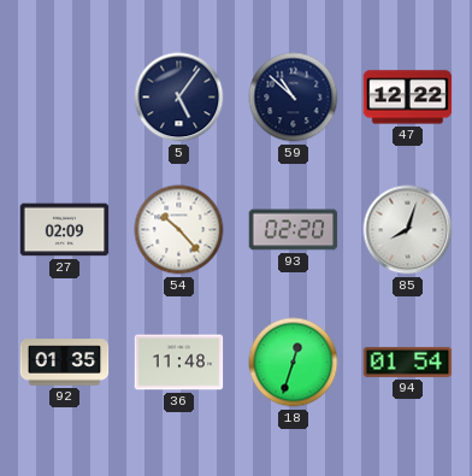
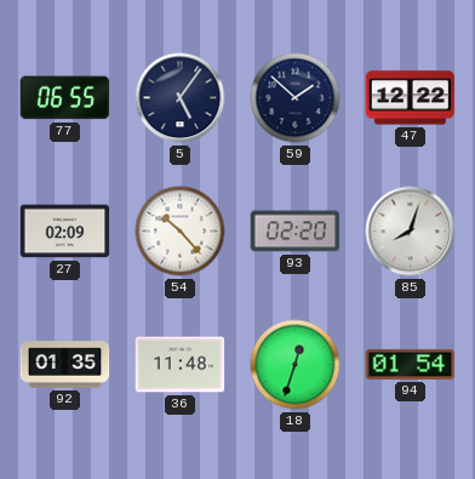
77: none -> 06:55 (65, 98)
59: 10:52 -> 1:52 (296, 98)
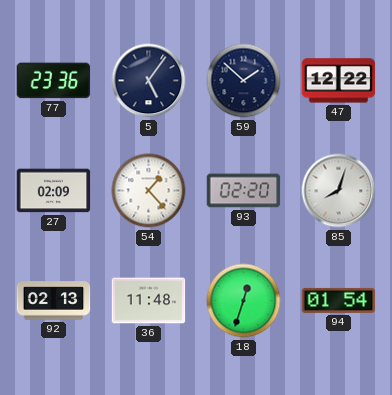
77: 06:55 -> 23:36 (54, 81)
54: 10:23 -> 1:23 (149, 191)
92: 01:35 -> 02:13 (54, 301)
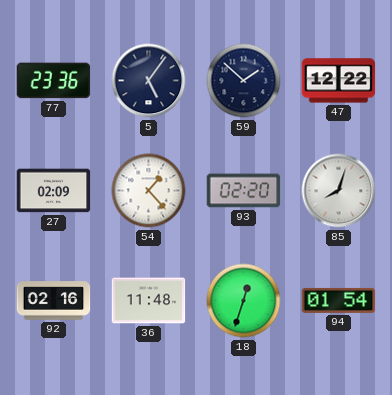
92: 02:13 -> 02:16 (54, 301)
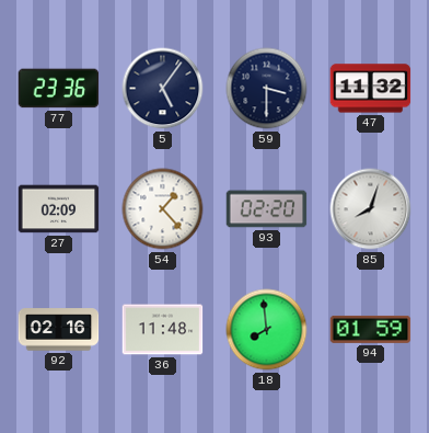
59: 1:52 -> 3:30 (267, 89)
47: 12:22 -> 11:32 (371, 89)
18: 12:33 -> 7:59 (267, 330)
94: 01:54 -> 01:59 (371, 329)
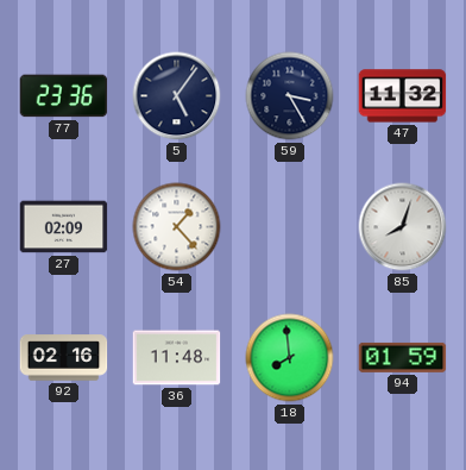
59: 3:30 -> 3:25 (290, 96)
93: 02:20 -> none (267, 209)
